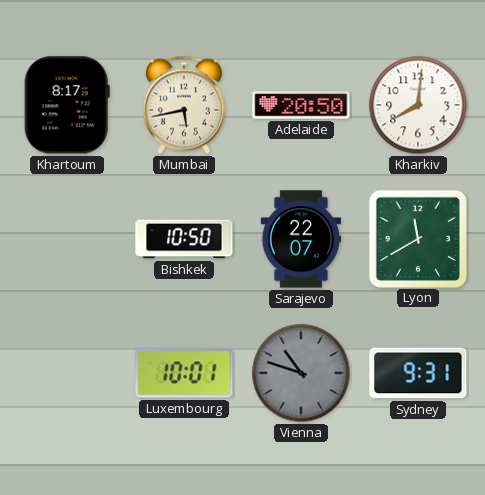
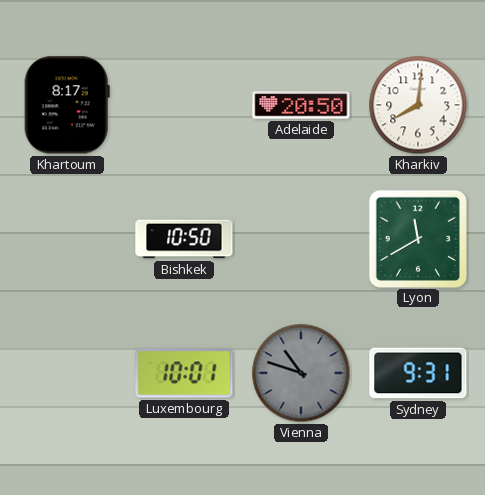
Mumbai: 5:43 -> none (184, 105)
Sarajevo: 22:07 -> none (300, 239)
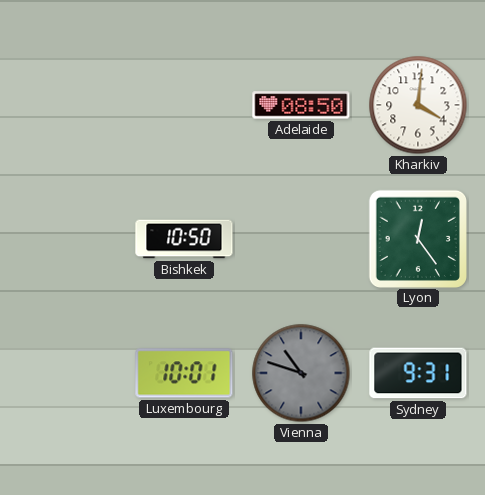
Khartoum: 8:17 -> none (67, 105)
Adelaide: 20:50 -> 08:50 (301, 105)
Kharkiv: 8:01 -> 4:01 (418, 105)
Lyon: 11:40 -> 12:24 (417, 238)
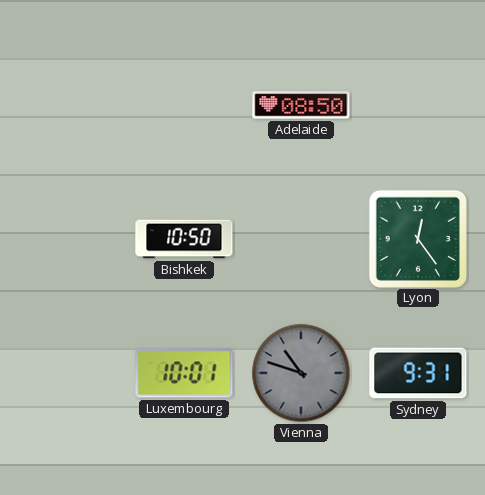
Kharkiv: 4:01 -> none (418, 105)
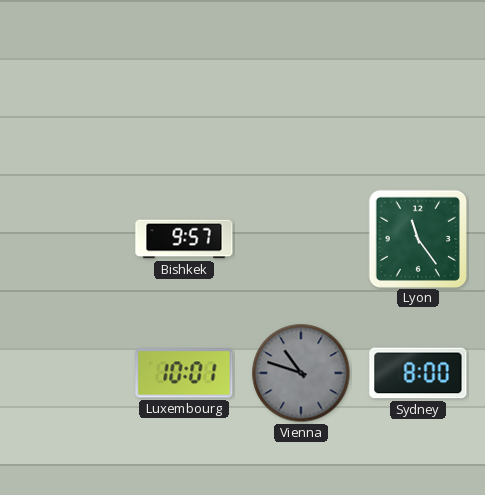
Adelaide: 08:50 -> none (301, 105)
Bishkek: 10:50 -> 9:57 (184, 239)
Lyon: 12:24 -> 11:24 (417, 238)
Sydney: 9:31 -> 8:00 (418, 373)
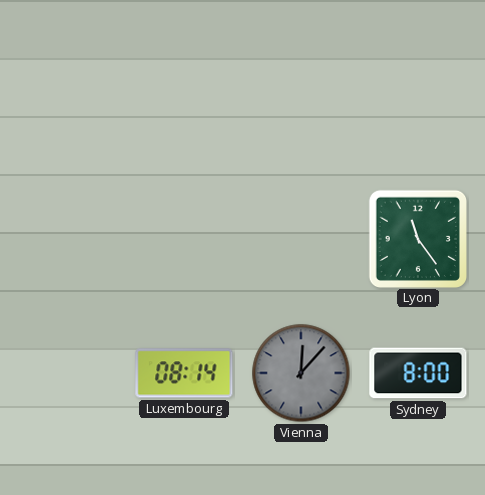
Bishkek: 9:57 -> none (184, 239)
Luxembourg: 10:01 -> 08:14 (184, 373)
Vienna: 10:48 -> 12:07 (301, 373)
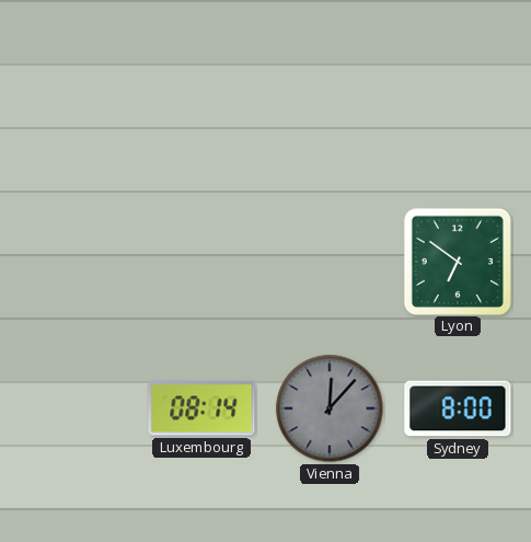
Lyon: 11:24 -> 6:51 (457, 261)
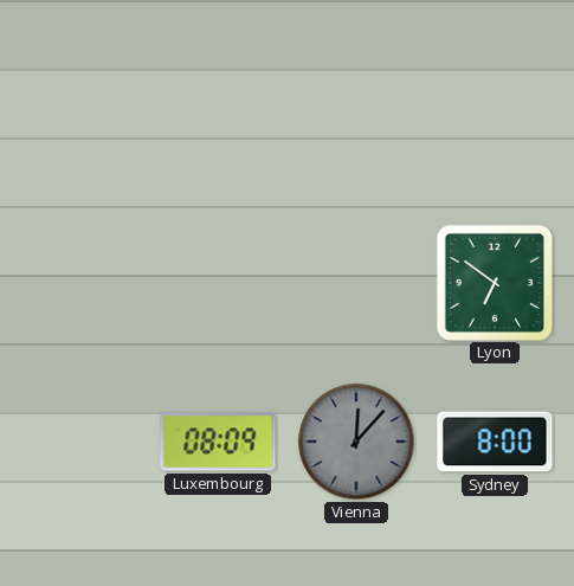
Luxembourg: 08:14 -> 08:09 (218, 442)
